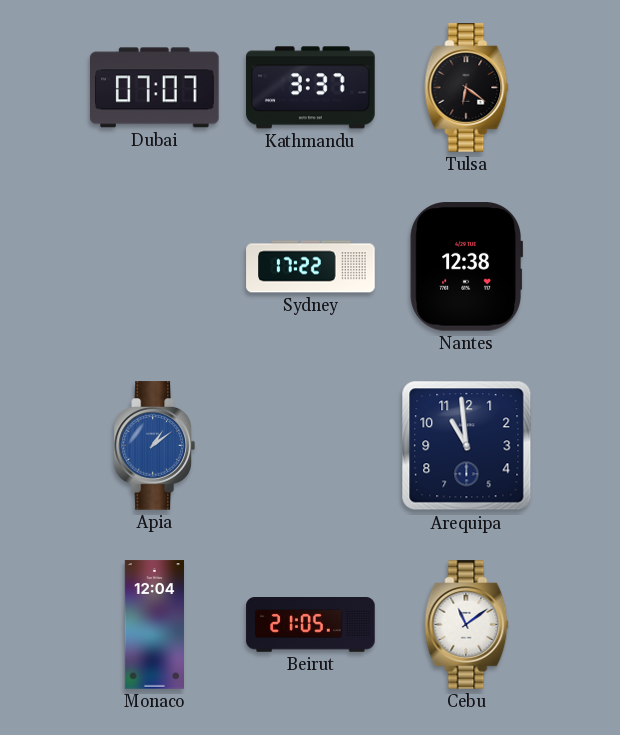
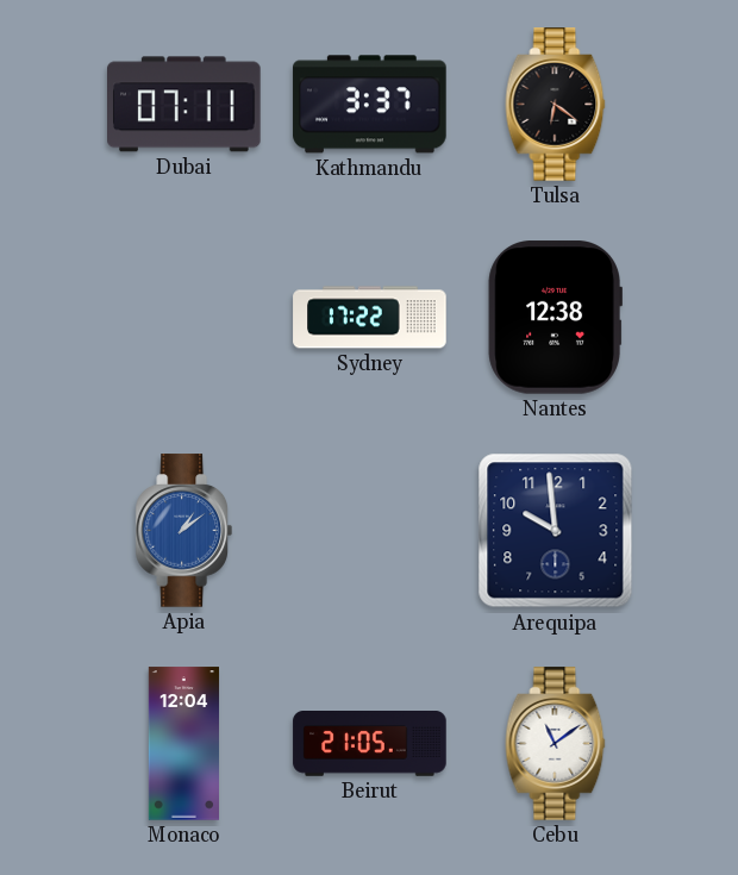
Dubai: 07:07 -> 07:11 (185, 105)
Arequipa: 10:59 -> 9:59 (556, 531)
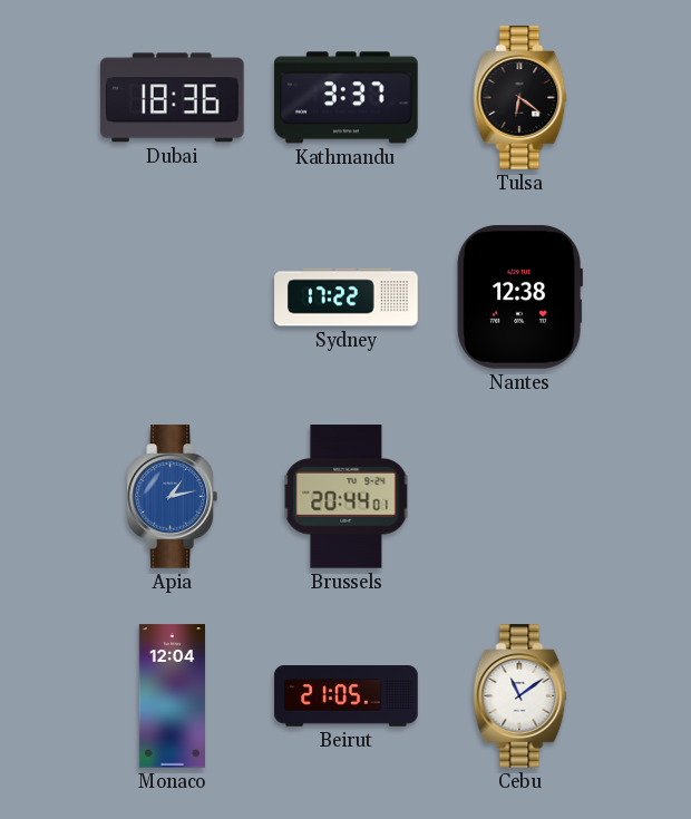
Dubai: 07:11 -> 18:36 (173, 98)
Apia: 1:09 -> 1:13 (172, 497)
Brussels: none -> 20:44 (347, 497)
Arequipa: 9:59 -> none (556, 531)
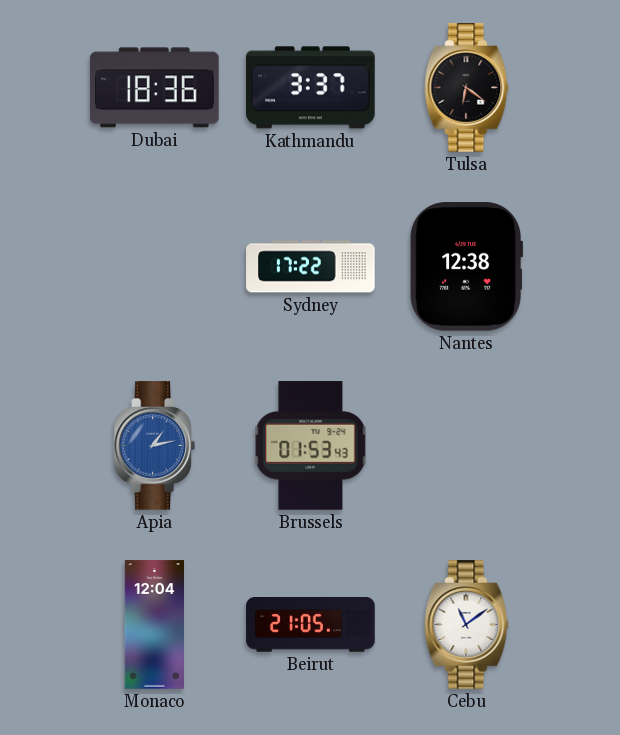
Brussels: 20:44 -> 01:53 (311, 446)
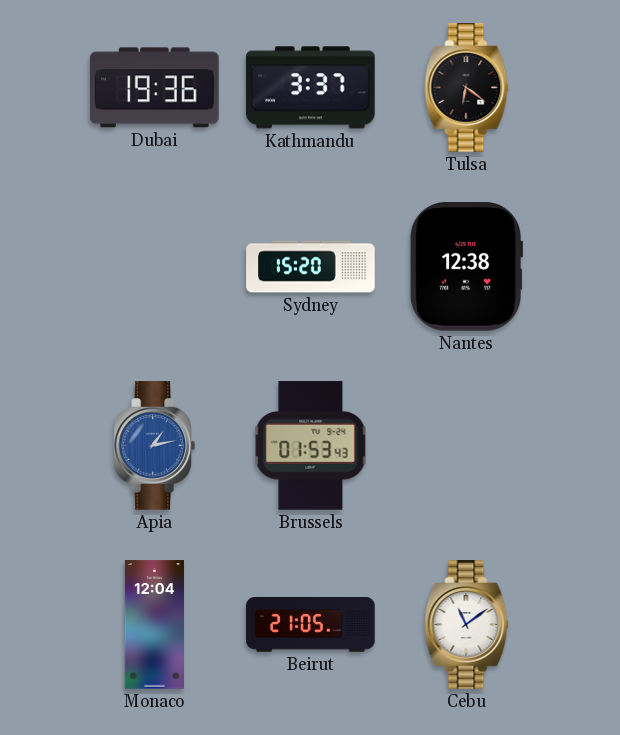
Dubai: 18:36 -> 19:36 (155, 88)
Sydney: 17:22 -> 15:20 (311, 267)
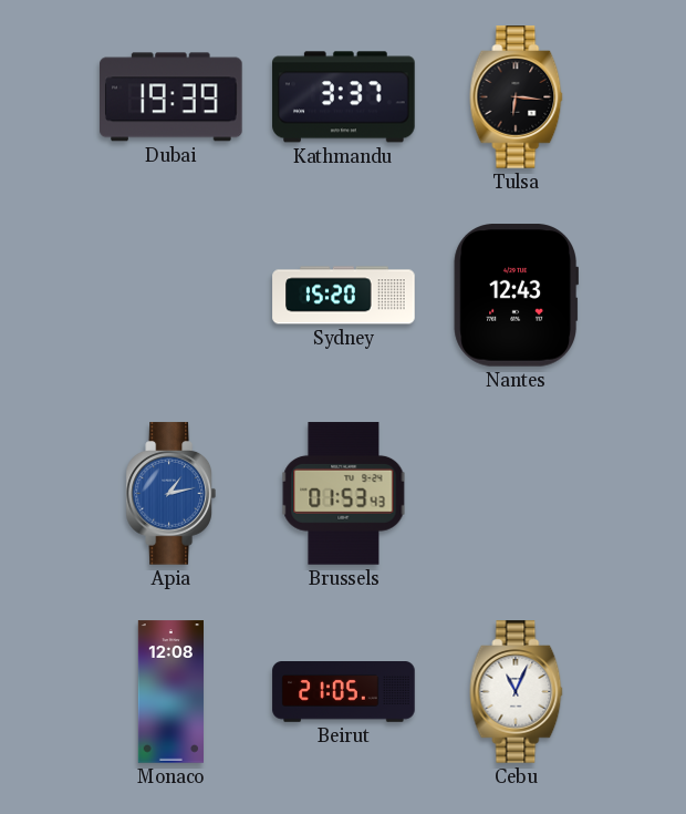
Dubai: 19:36 -> 19:39 (171, 97)
Tulsa: 6:21 -> 6:16 (517, 97)
Nantes: 12:38 -> 12:43 (516, 296)
Monaco: 12:04 -> 12:08 (170, 692)
Cebu: 11:09 -> 11:04 (517, 692)
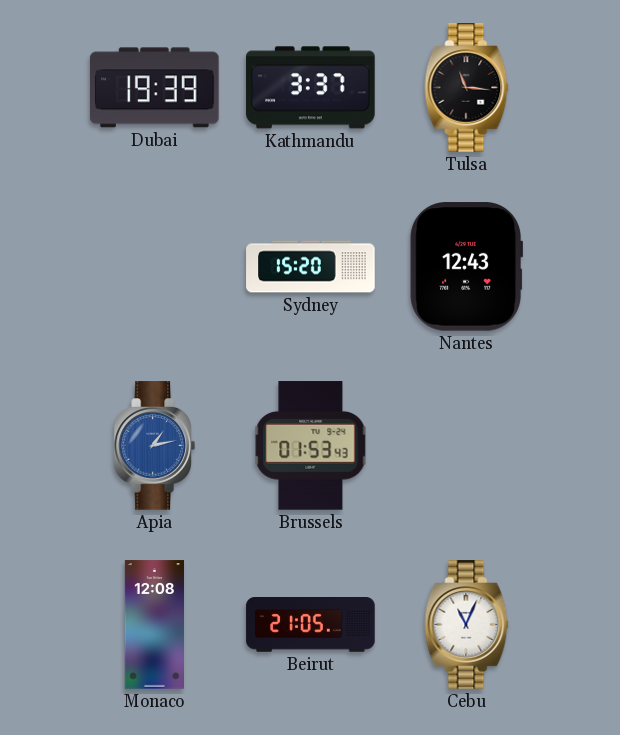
Tulsa: 6:16 -> 11:16 (467, 88)
